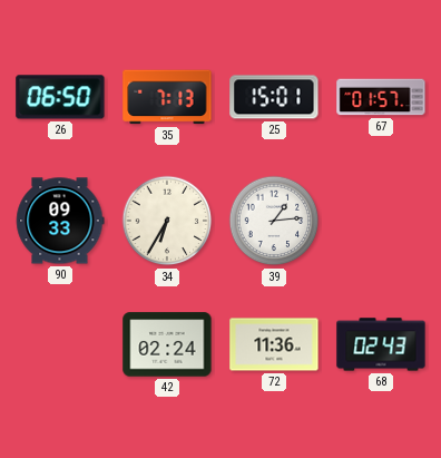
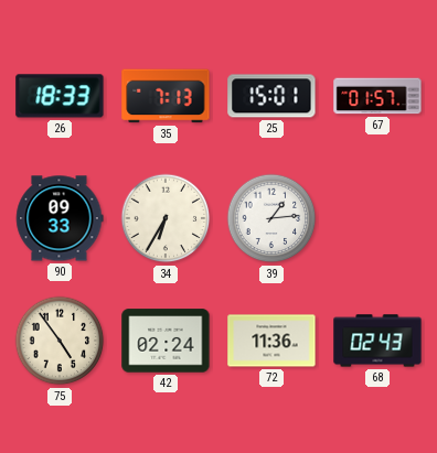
26: 06:50 -> 18:33 (60, 96)
75: none -> 4:54 (60, 341)
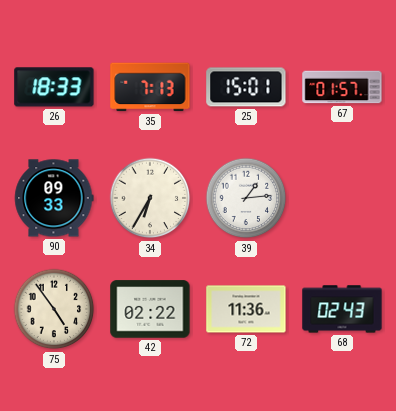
42: 02:24 -> 02:22 (150, 309)
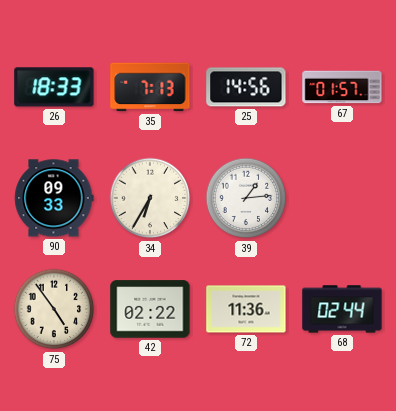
25: 15:01 -> 14:56 (246, 87)
68: 02:43 -> 02:44 (342, 309)
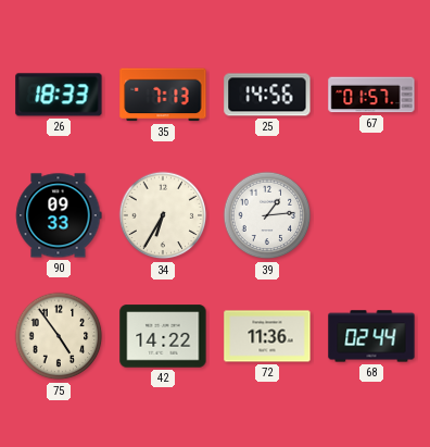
42: 02:22 -> 14:22 (163, 336)
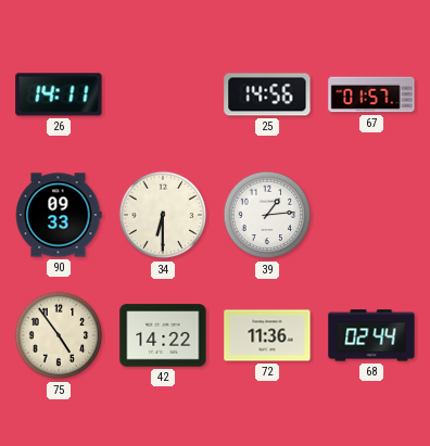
26: 18:33 -> 14:11 (59, 94)
35: 7:13 -> none (163, 95)
34: 6:35 -> 6:30 (163, 215)
